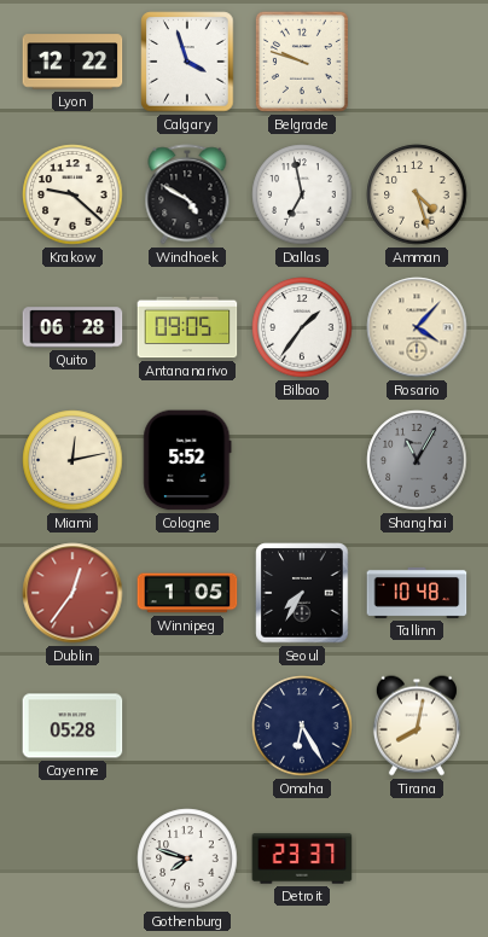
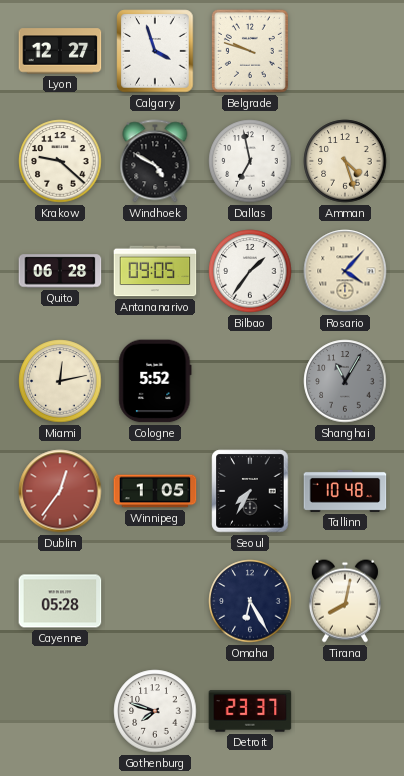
Lyon: 12:22 -> 12:27 (60, 51)
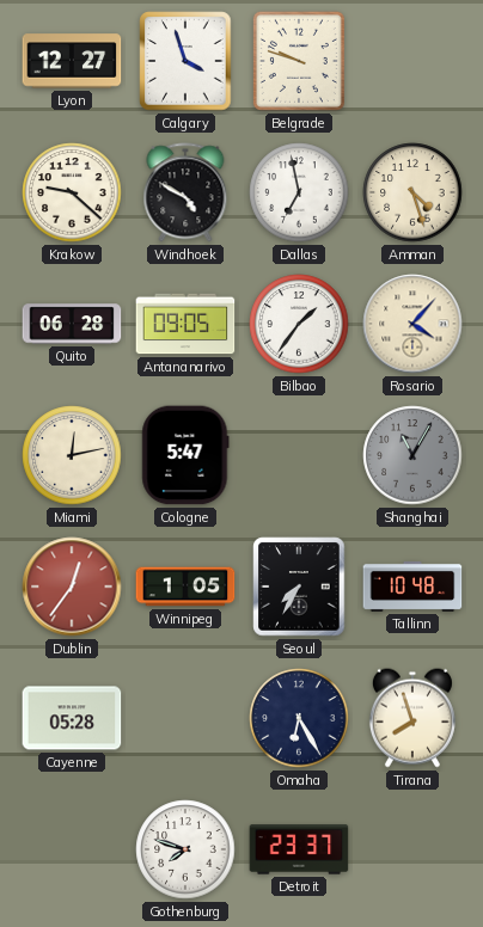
Cologne: 5:52 -> 5:47 (185, 455)
Tirana: 8:02 -> 7:57 (412, 718)
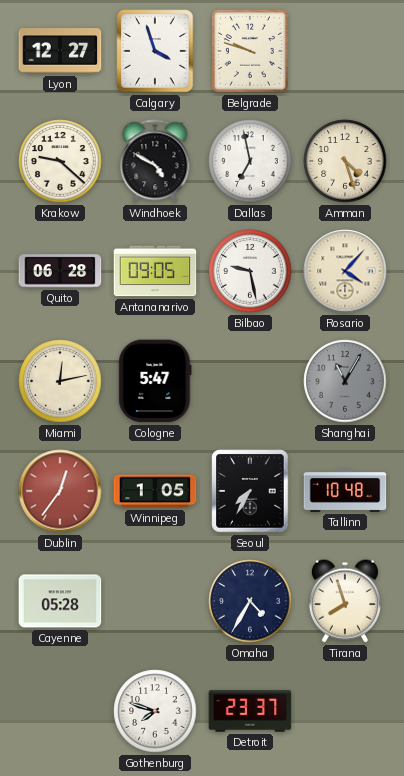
Bilbao: 1:36 -> 9:28 (250, 271)
Omaha: 6:25 -> 4:35 (250, 601)
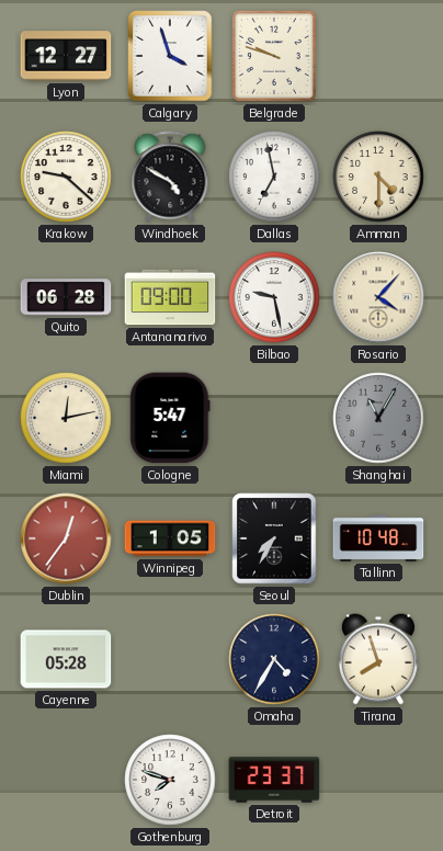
Amman: 4:27 -> 4:30 (378, 177)
Antananarivo: 09:05 -> 09:00 (170, 297)
